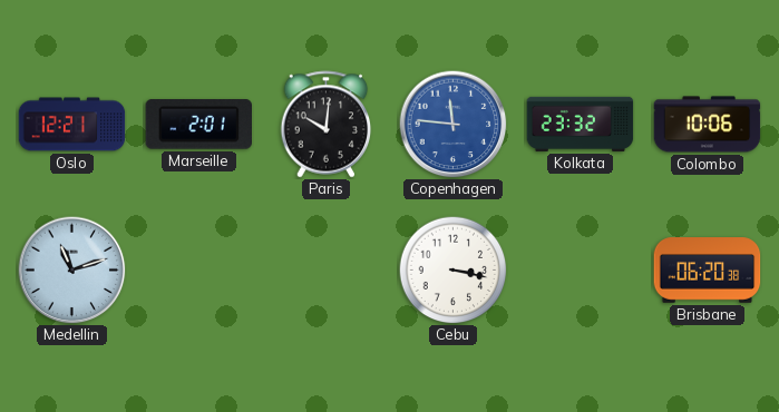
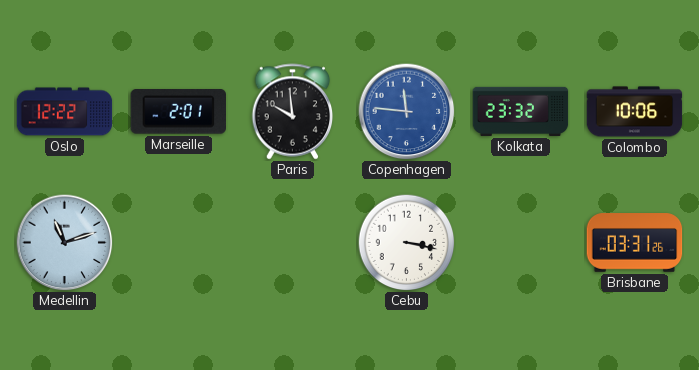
Oslo: 12:21 -> 12:22 (65, 112)
Paris: 10:01 -> 9:59 (293, 112)
Brisbane: 06:20 -> 03:31 (635, 243)
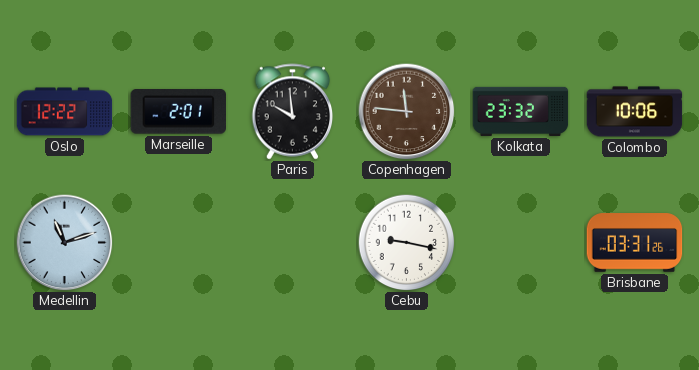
Copenhagen dial: blue -> brown (407, 112)
Cebu: 3:17 -> 9:17 (406, 242)
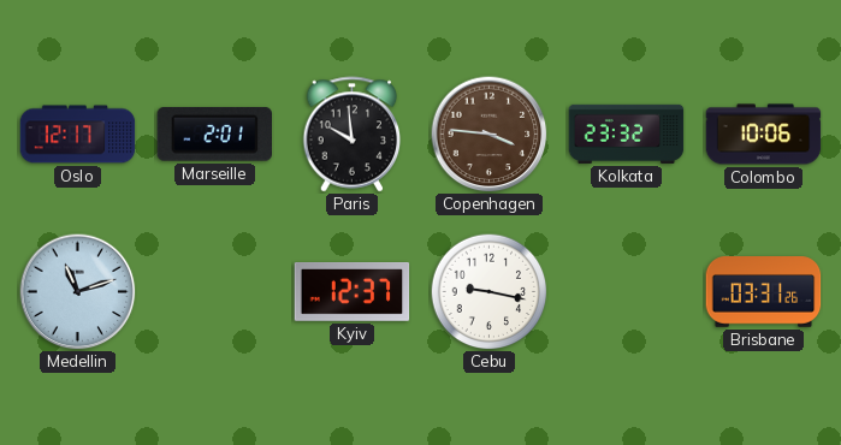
Oslo: 12:22 -> 12:17 (78, 135)
Copenhagen: 11:46 -> 3:46 (490, 135)
Kyiv: none -> 12:37 (353, 292)
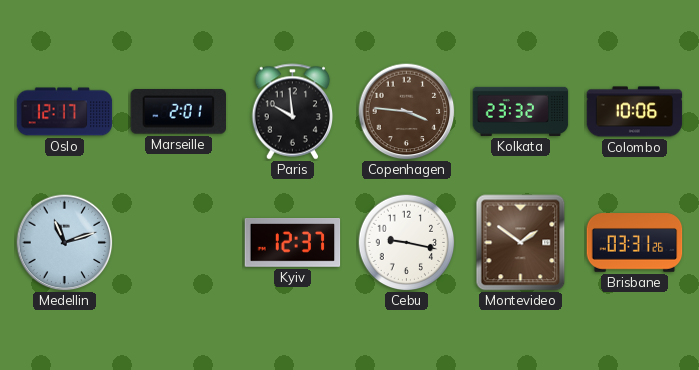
Montevideo: none -> 1:51 (521, 243)
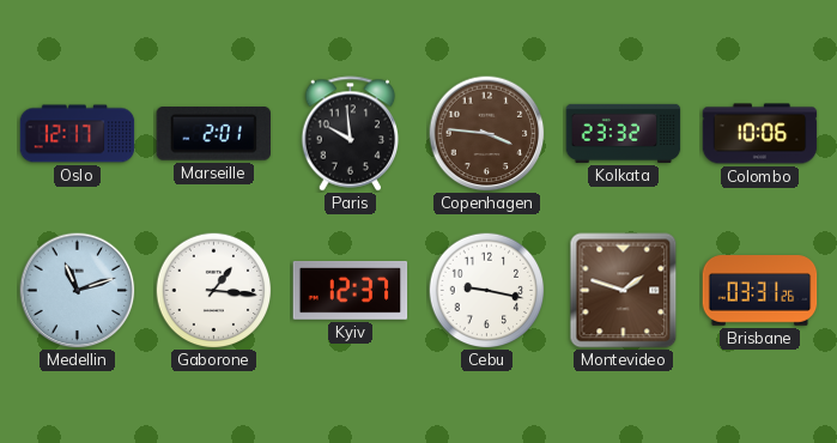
Gaborone: none -> 1:16 (213, 290)
Montevideo: 1:51 -> 1:48 (624, 291)
